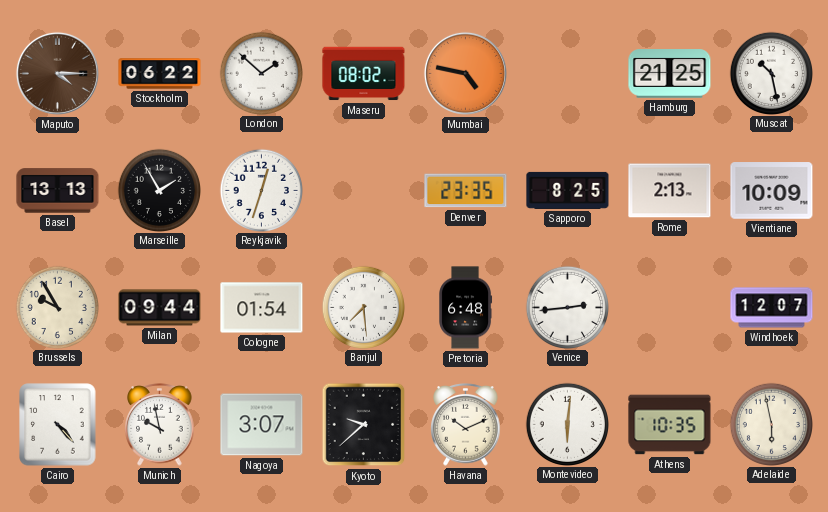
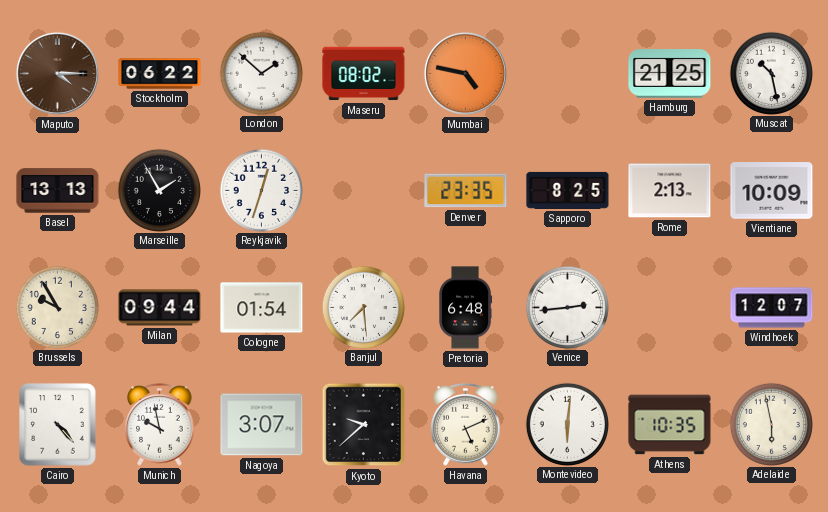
Havana: 10:11 -> 5:11 (466, 425)
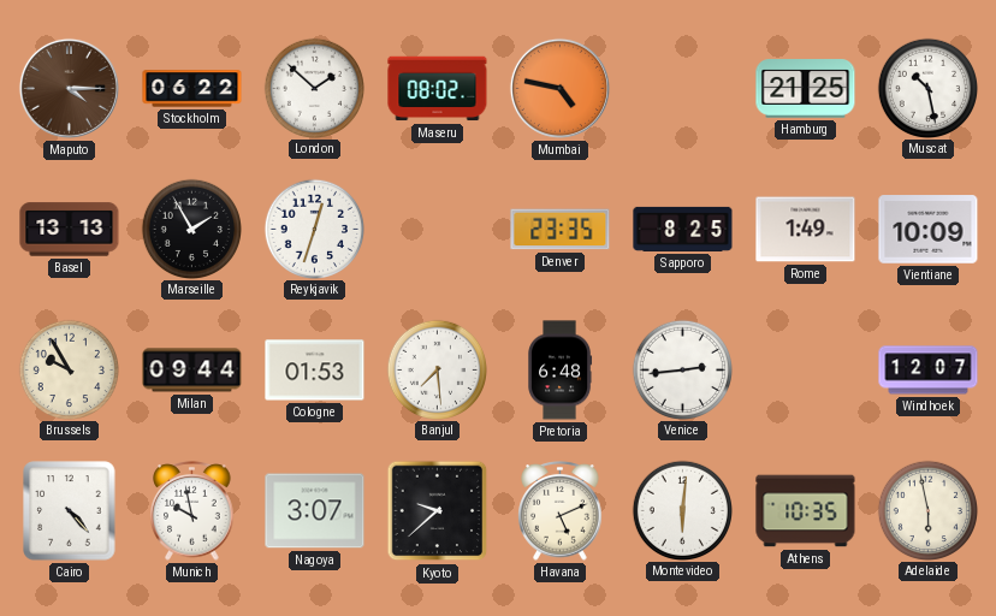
Rome: 2:13 -> 1:49 (806, 230)
Cologne: 01:54 -> 01:53 (315, 371)
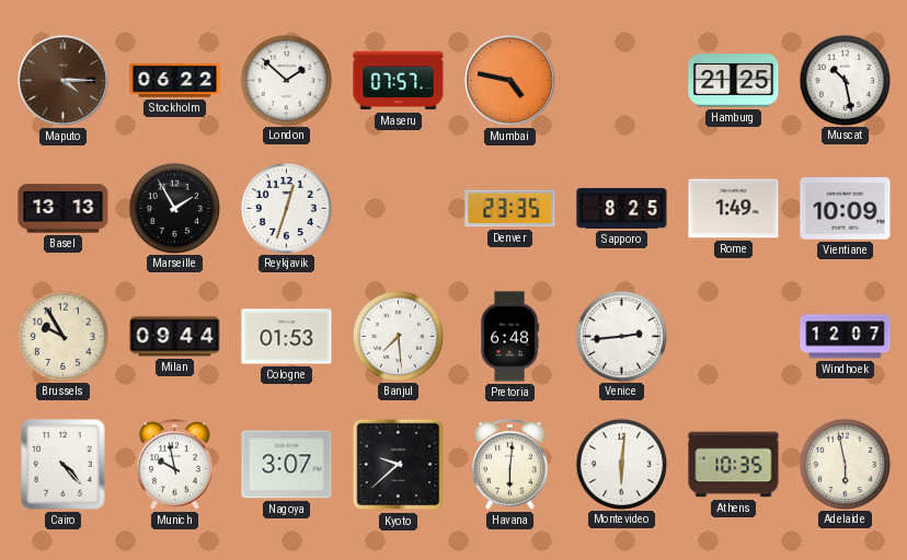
Maseru: 08:02 -> 07:57 (399, 81)
Havana: 5:11 -> 6:01 (510, 465)
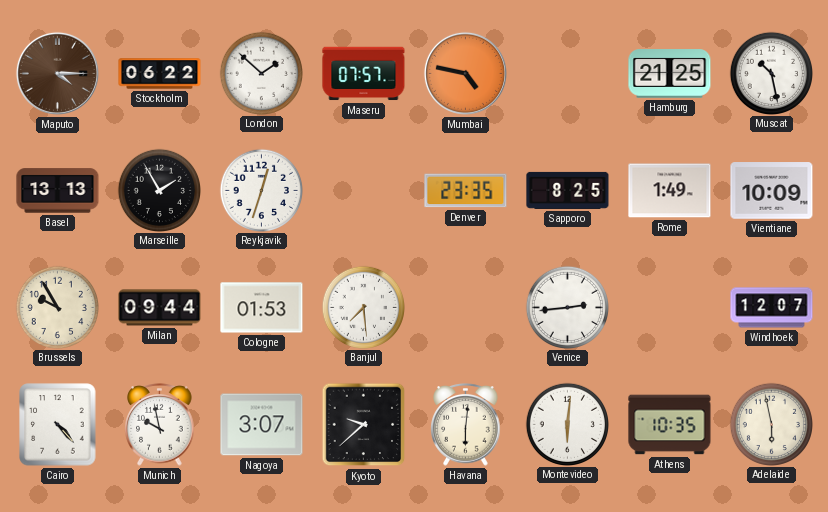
Pretoria: 6:48 -> none (510, 337)
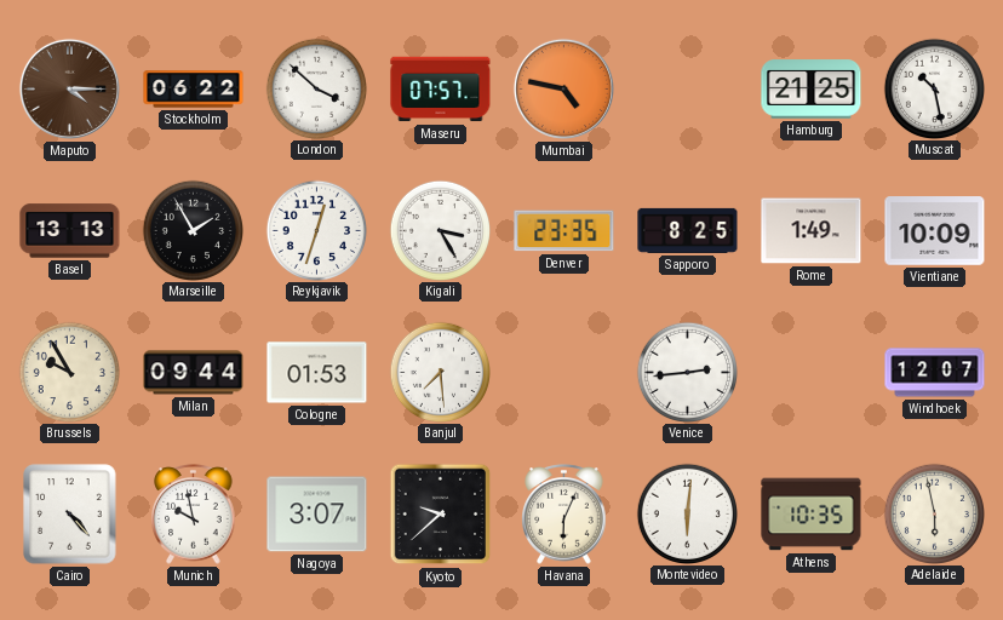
London: 1:52 -> 3:52 (316, 88)
Kigali: none -> 3:25 (440, 230)
Havana: 6:01 -> 6:04 (564, 515)
